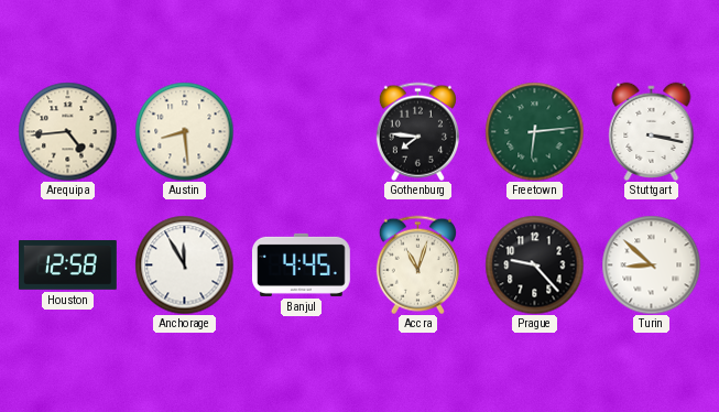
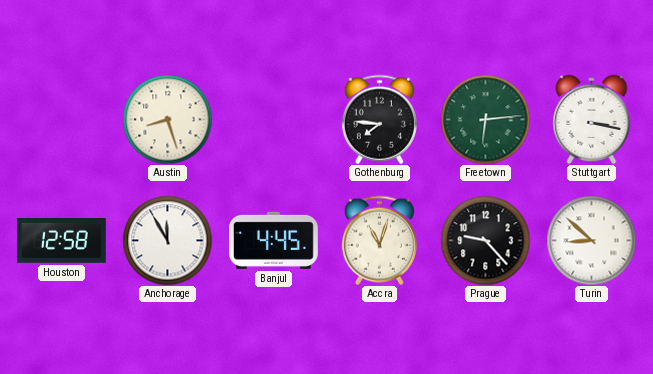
Arequipa: 4:44 -> none (67, 131)
Austin: 8:29 -> 8:27 (167, 119)
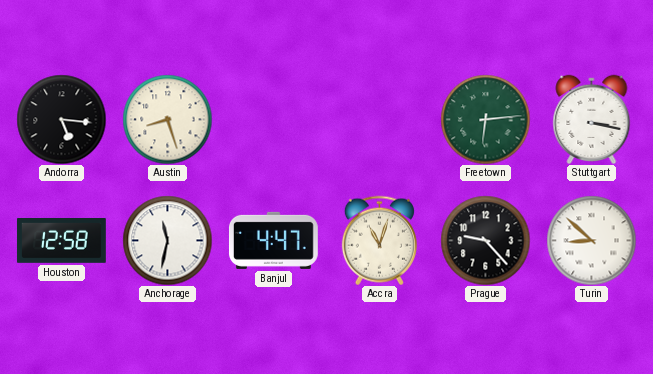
Andorra: none -> 5:16 (61, 119)
Gothenburg: 7:46 -> none (379, 119)
Anchorage: 11:55 -> 11:32 (167, 240)
Banjul: 4:45 -> 4:47 (273, 240)
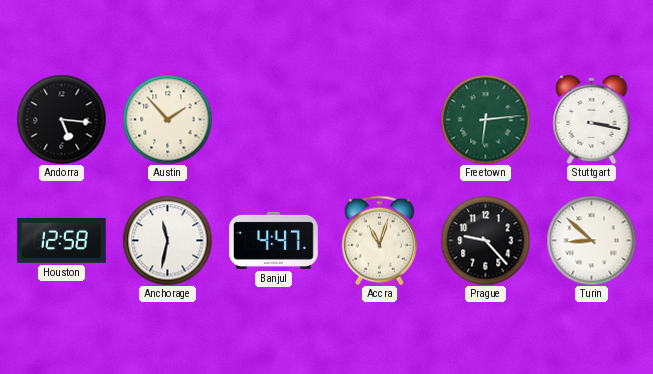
Austin: 8:27 -> 1:53 (167, 119)
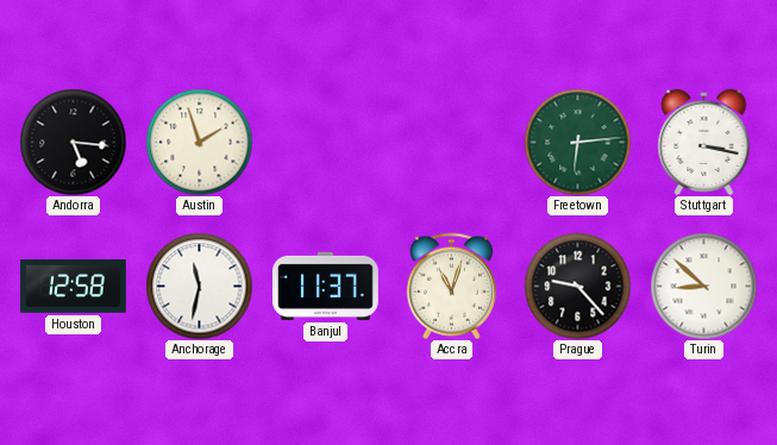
Austin: 1:53 -> 1:57 (199, 142)
Banjul: 4:47 -> 11:37 (325, 286)
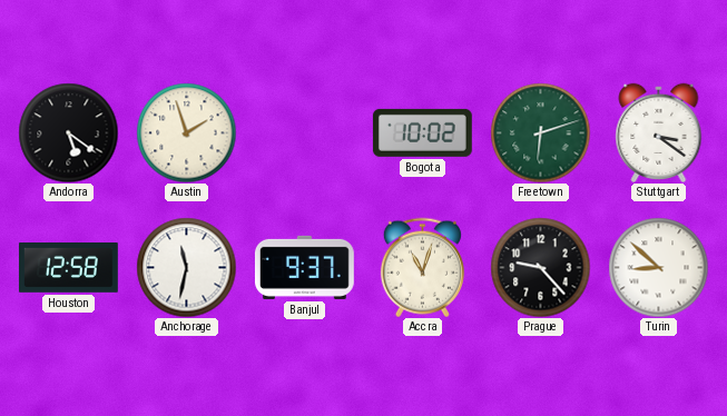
Andorra: 5:16 -> 5:21 (68, 132)
Bogota: none -> 10:02 (422, 132)
Freetown: 6:14 -> 6:12 (540, 132)
Stuttgart: 3:17 -> 3:21 (659, 132)
Banjul: 11:37 -> 9:37 (304, 267)
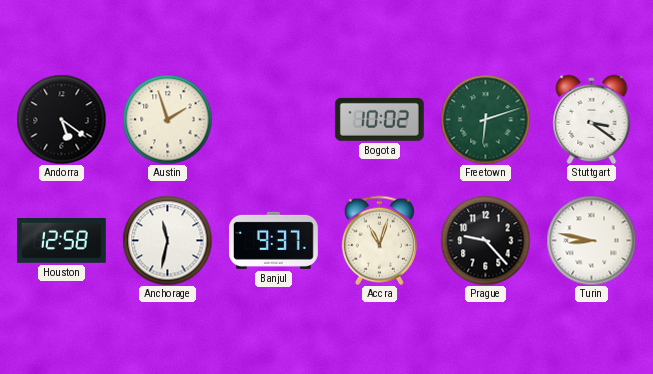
Turin: 8:52 -> 8:47 (591, 240)
